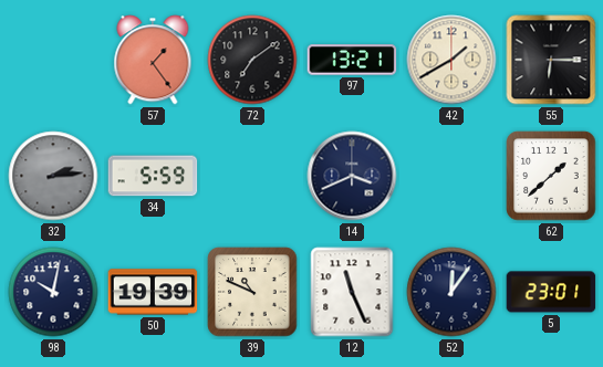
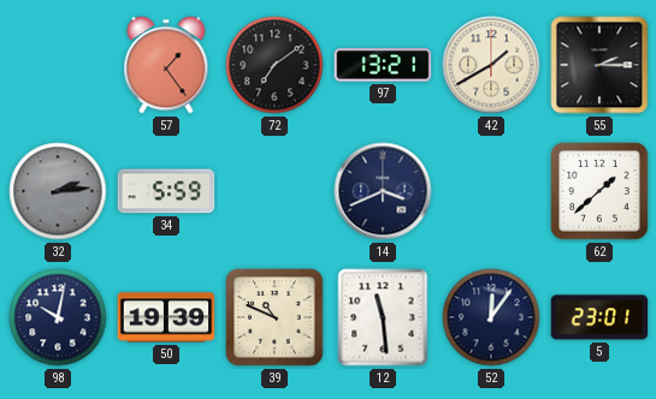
55: 6:15 -> 2:15 (599, 65)
12: 11:26 -> 11:29 (383, 317)
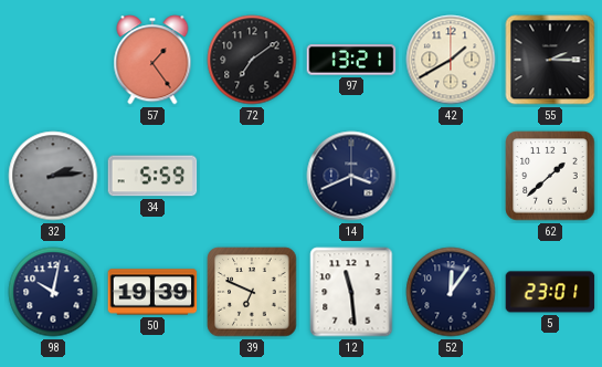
39: 10:49 -> 6:49 (252, 292)
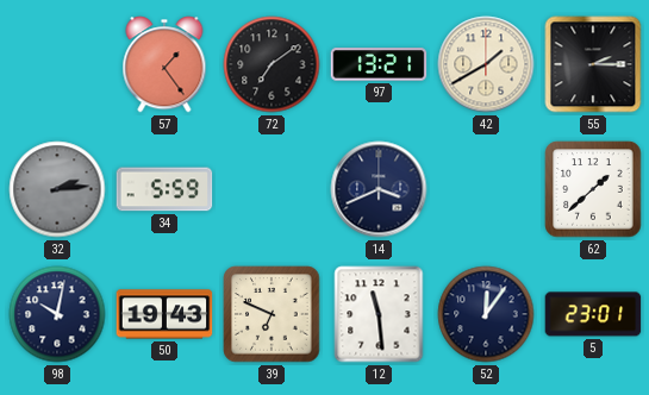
50: 19:39 -> 19:43 (164, 314)
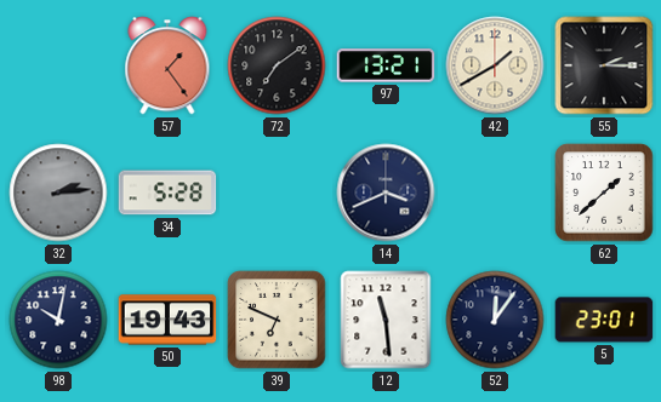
34: 5:59 -> 5:28 (167, 193)
